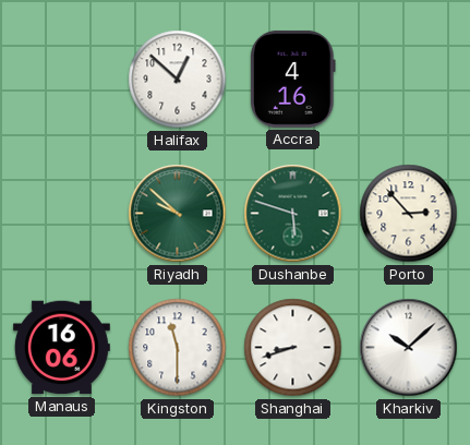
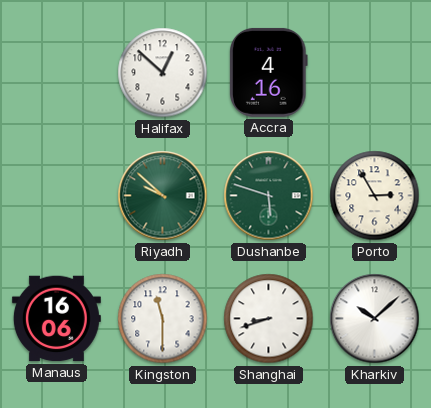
Porto: 2:53 -> 2:55 (375, 196)
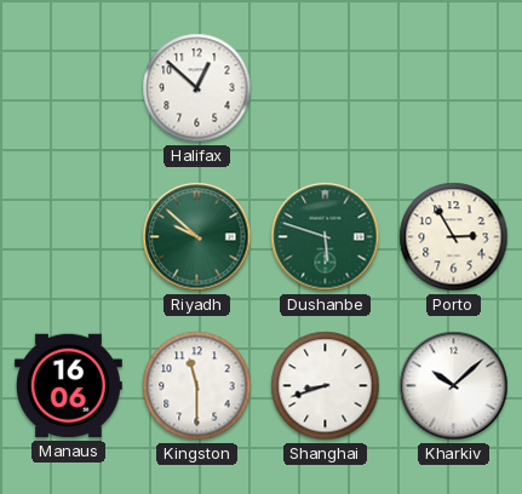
Accra: 4:16 -> none (269, 72)
